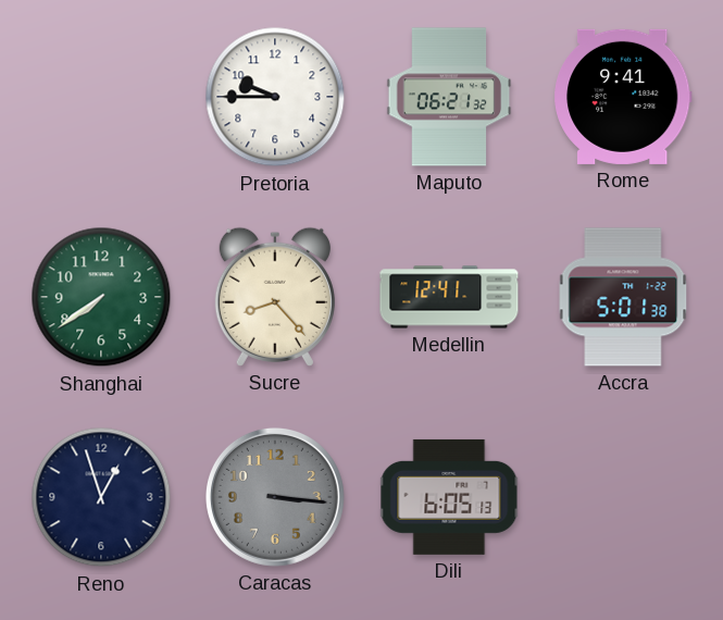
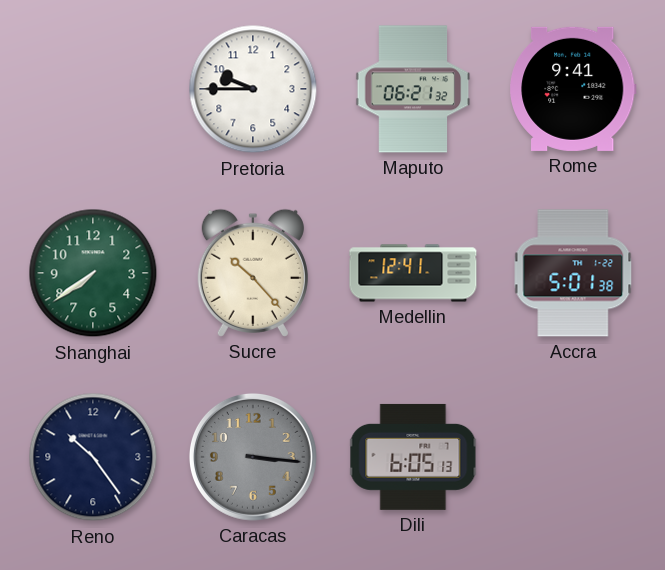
Sucre: 8:23 -> 10:23 (253, 273)
Reno: 12:57 -> 10:24 (93, 457)
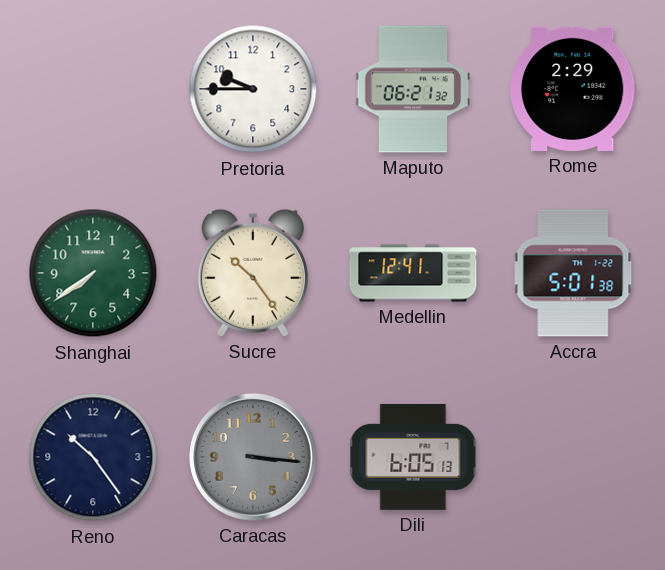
Rome: 9:41 -> 2:29 (574, 89)
Sucre: 10:23 -> 10:24 (253, 273)
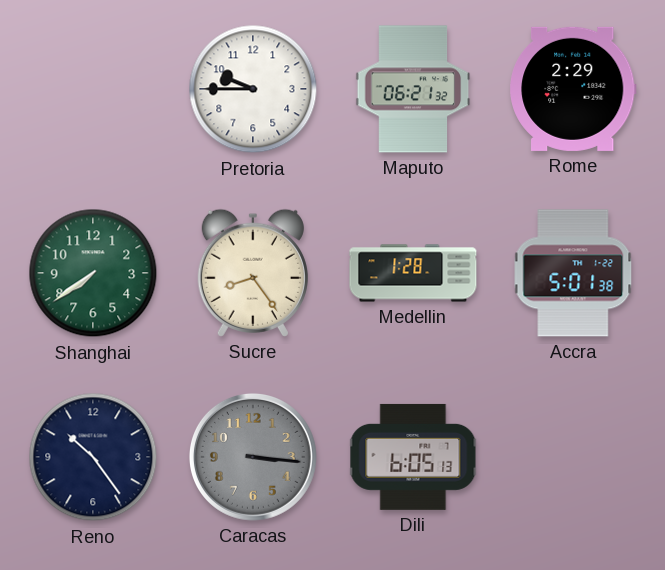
Sucre: 10:24 -> 8:24 (253, 273)
Medellin: 12:41 -> 1:28 (413, 273)
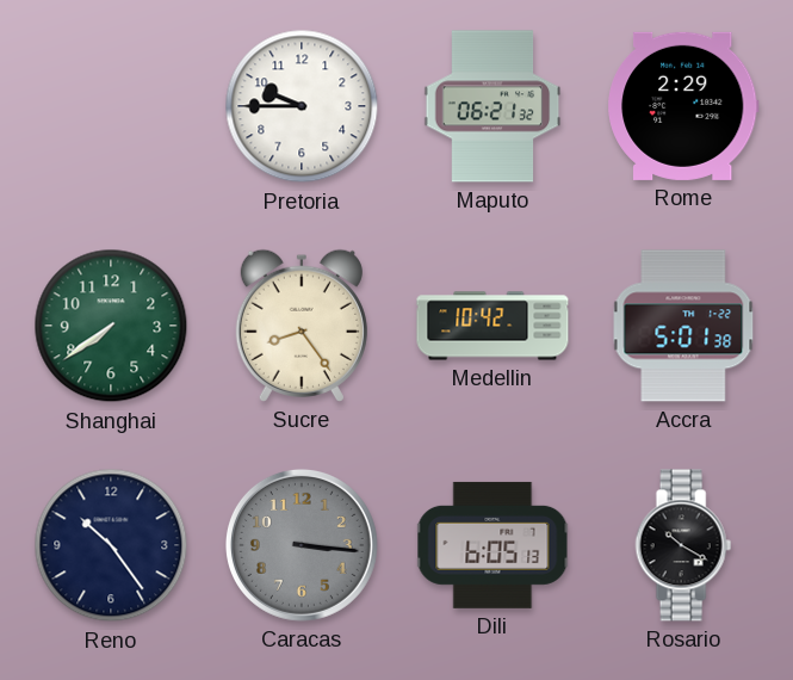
Medellin: 1:28 -> 10:42 (492, 326)
Rosario: none -> 10:20 (683, 545)
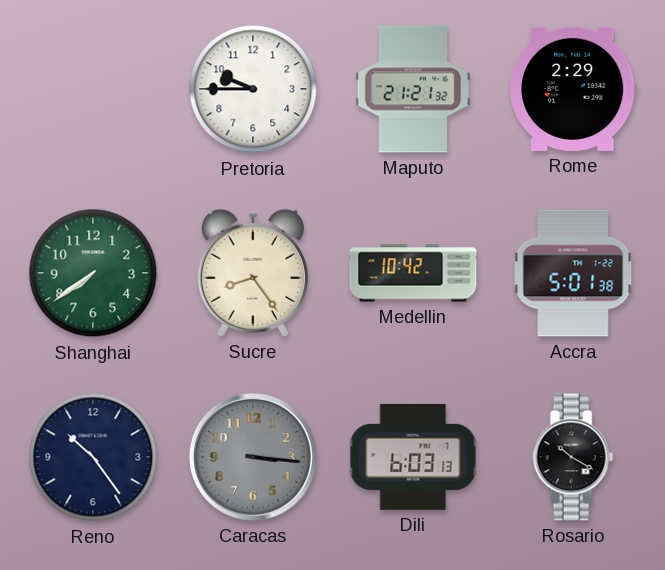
Maputo: 06:21 -> 21:21 (413, 89)
Dili: 6:05 -> 6:03 (413, 457)
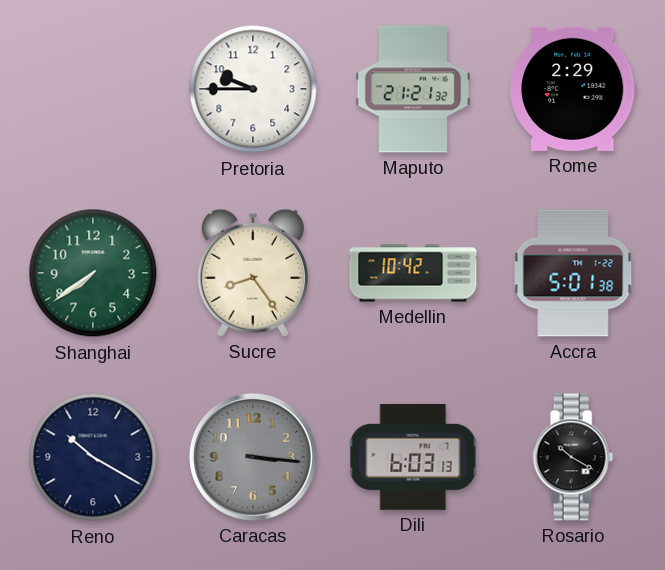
Reno: 10:24 -> 10:20 (93, 457)
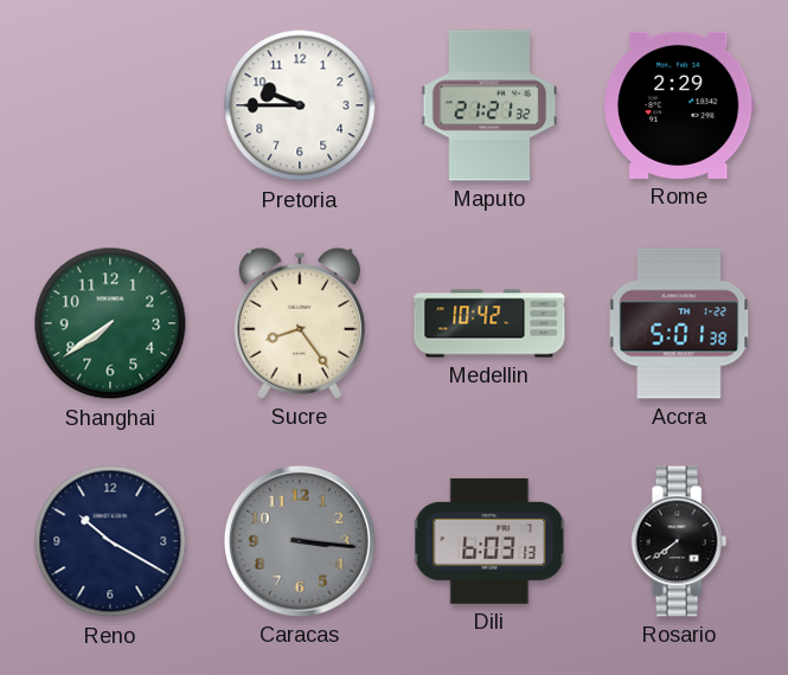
Rosario: 10:20 -> 7:39 (679, 541)
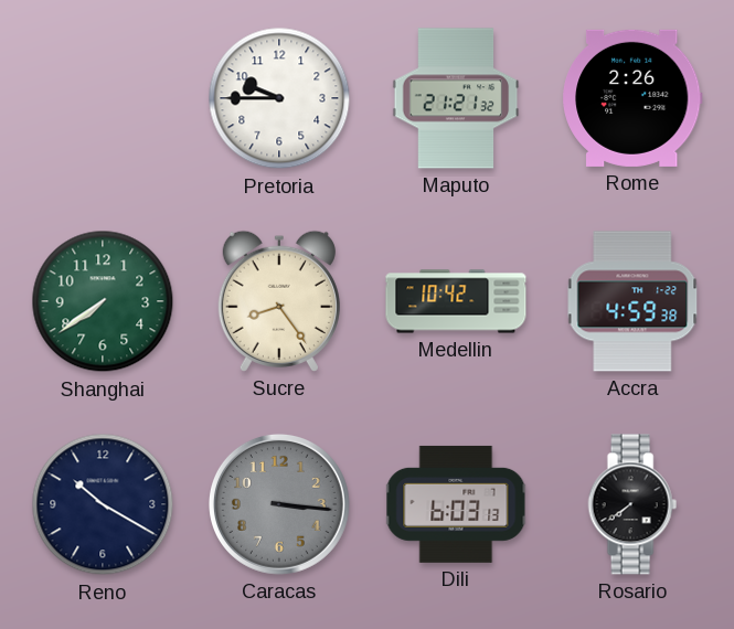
Rome: 2:29 -> 2:26 (634, 98)
Accra: 5:01 -> 4:59 (632, 301)
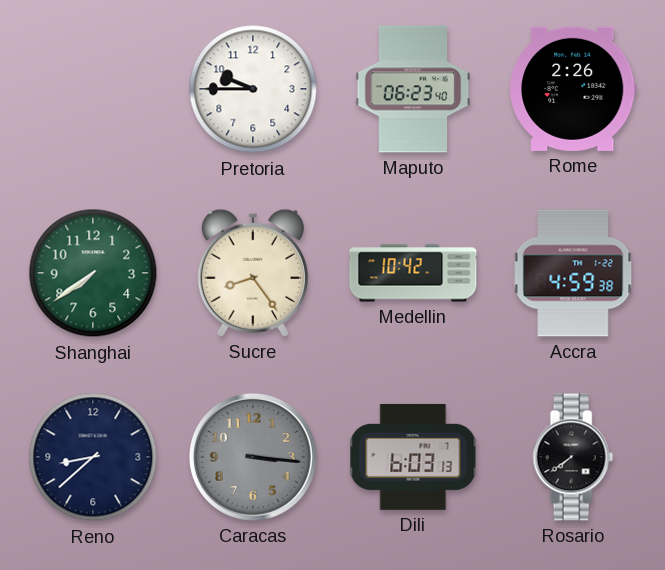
Maputo: 21:21 -> 06:23 (413, 89)
Reno: 10:20 -> 8:38 (93, 457)
